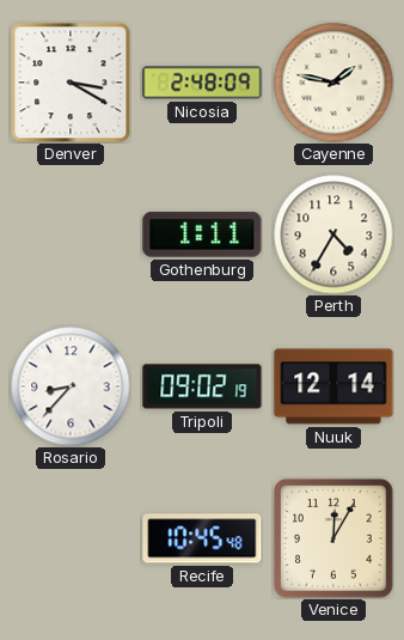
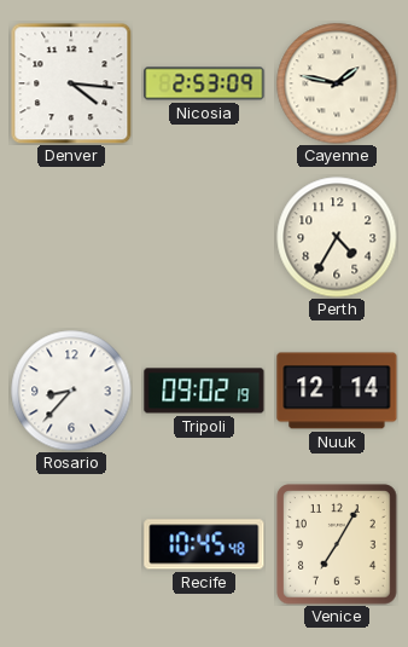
Denver: 3:20 -> 4:16 (71, 83)
Nicosia: 2:48 -> 2:53 (204, 83)
Gothenburg: 1:11 -> none (202, 234)
Venice: 12:05 -> 7:05 (337, 544)
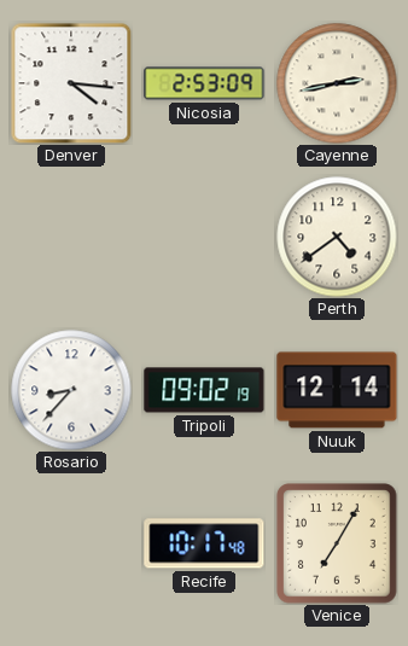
Cayenne: 1:47 -> 2:43 (337, 83)
Perth: 4:35 -> 4:39 (337, 237)
Recife: 10:45 -> 10:17 (204, 543)
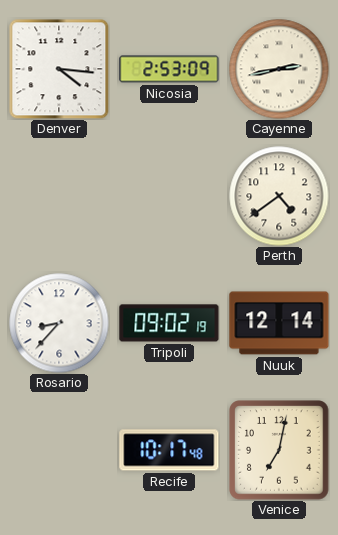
Venice: 7:05 -> 7:02 (279, 450)
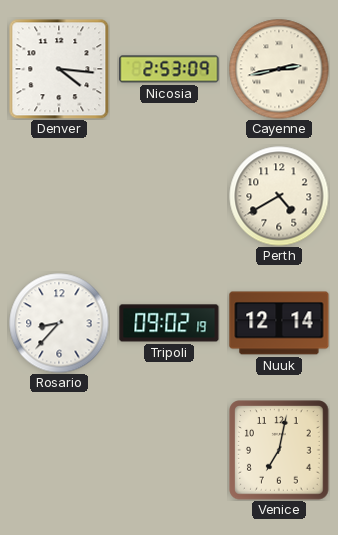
Perth: 4:39 -> 4:40 (279, 196)
Recife: 10:17 -> none (169, 450)
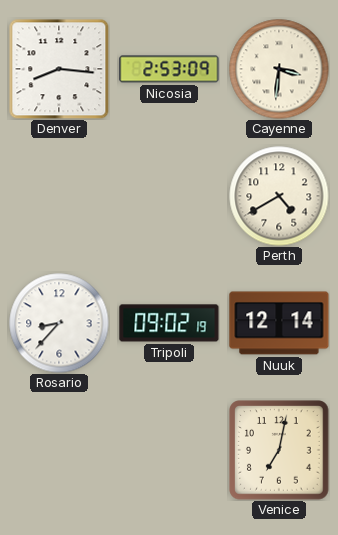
Denver: 4:16 -> 8:16 (59, 69)
Cayenne: 2:43 -> 3:31 (279, 69)
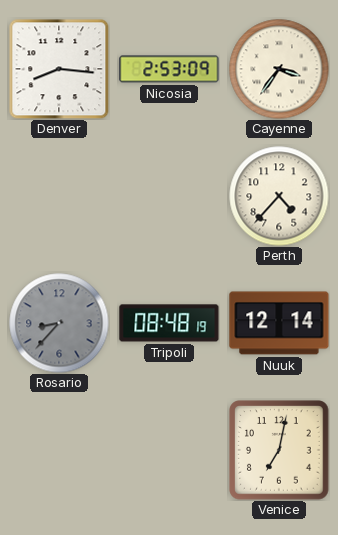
Cayenne: 3:31 -> 3:36 (279, 69)
Perth: 4:40 -> 4:37 (279, 196)
Rosario dial: white -> grey (59, 323)
Tripoli: 09:02 -> 08:48 (169, 323)
